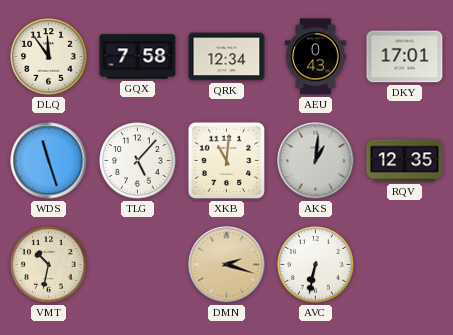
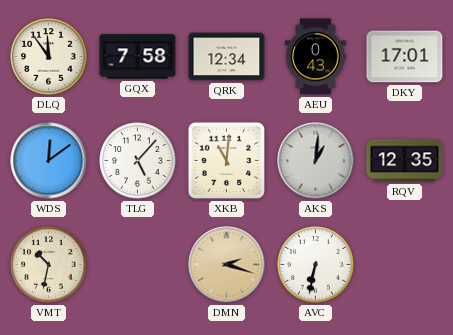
WDS: 11:27 -> 12:09 (49, 161)
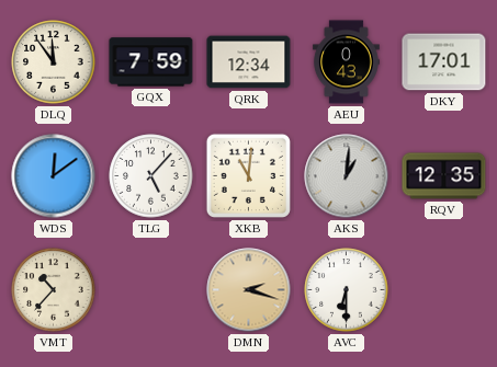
GQX: 7:58 -> 7:59 (151, 62)
VMT: 10:32 -> 10:37 (54, 290)
AVC: 6:32 -> 6:30 (347, 290)
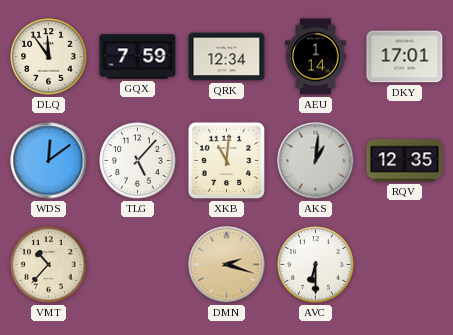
AEU: 0:43 -> 1:14 (315, 57)
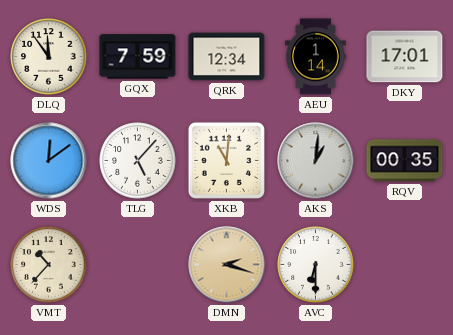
RQV: 12:35 -> 00:35 (405, 161)
